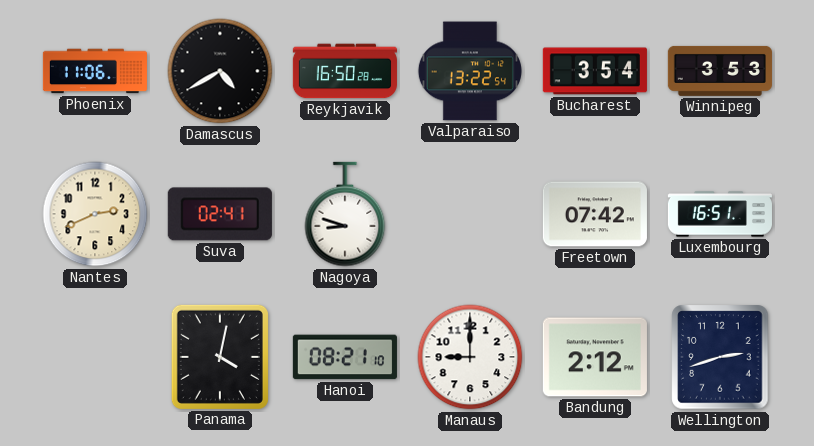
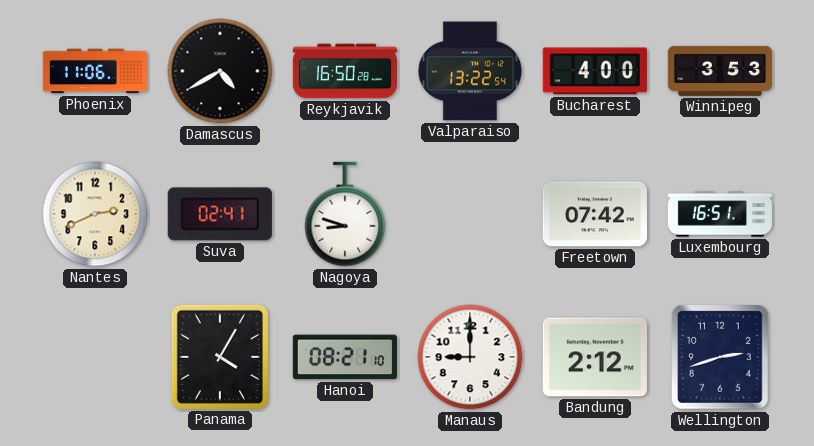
Bucharest: 3:54 -> 4:00 (595, 71)
Panama: 4:02 -> 4:05 (220, 357)
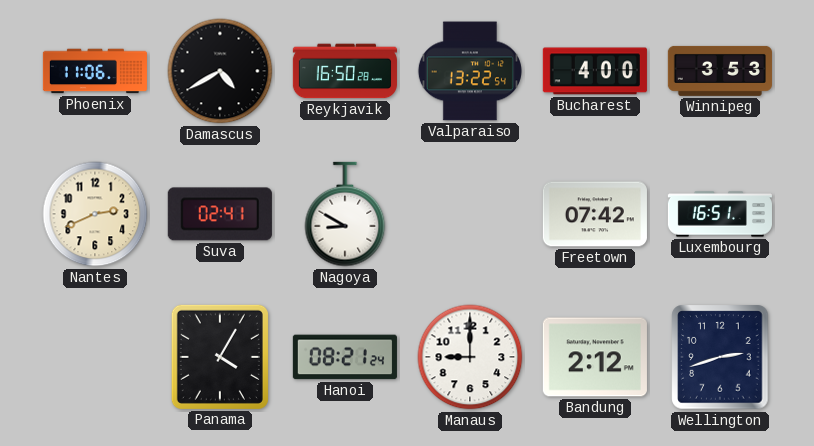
Nagoya: 8:48 -> 8:50 (345, 214)
Hanoi: 08:21:10 -> 08:21:24 (345, 357)
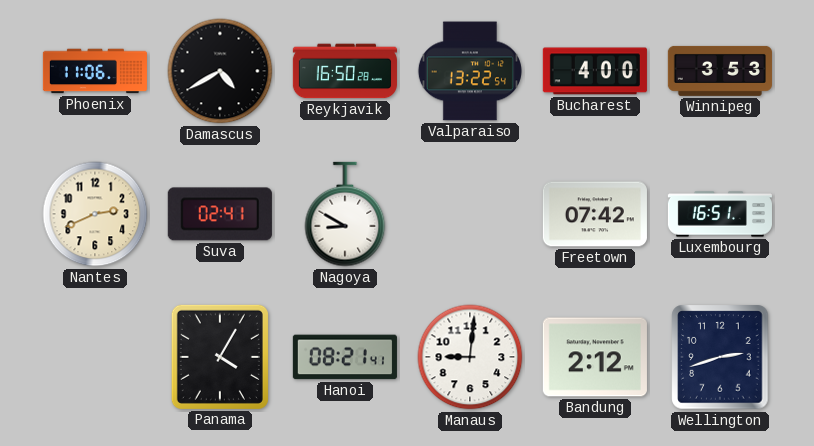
Hanoi: 08:21:24 -> 08:21:41 (345, 357)
Manaus: 9:00 -> 9:01 (470, 357)
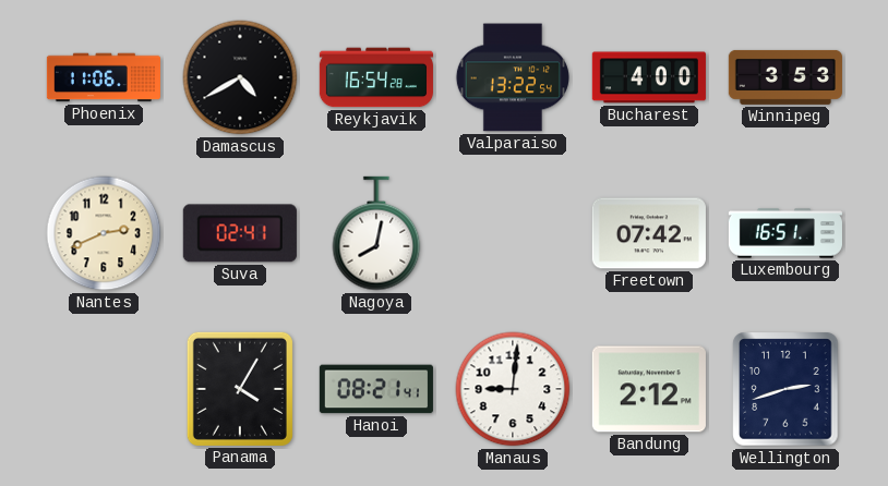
Reykjavik: 16:50 -> 16:54 (376, 77)
Nagoya: 8:50 -> 8:02 (376, 233)
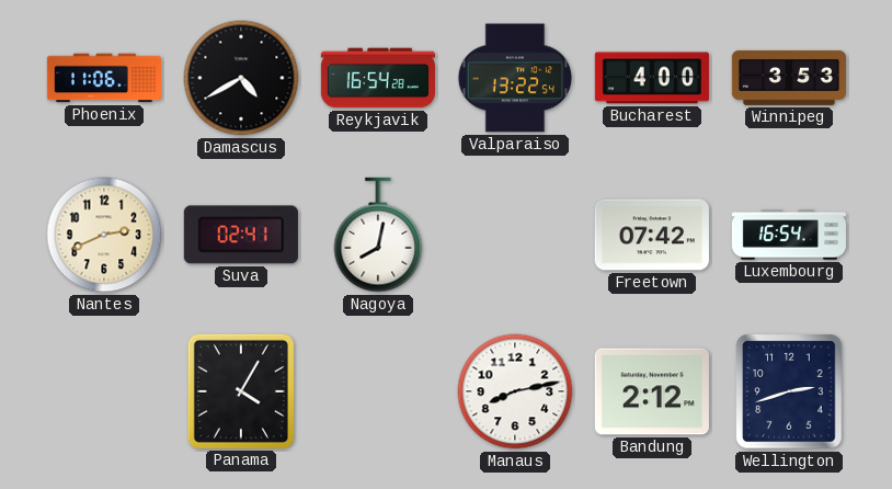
Luxembourg: 16:51 -> 16:54 (789, 235)
Hanoi: 08:21 -> none (376, 389)
Manaus: 9:01 -> 8:13 (515, 391)
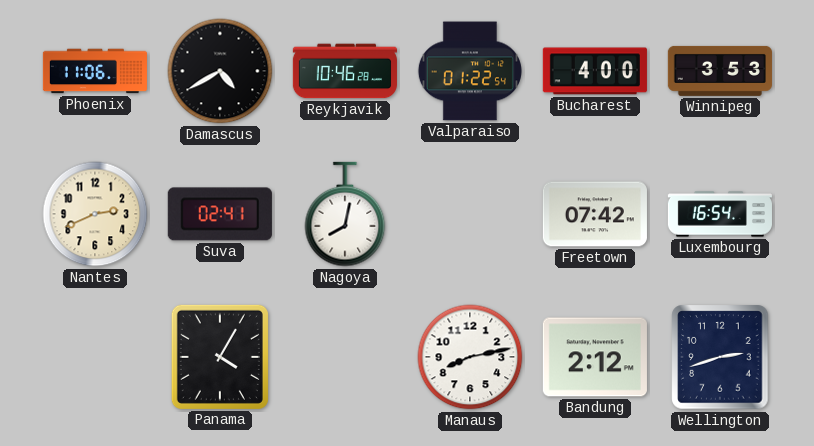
Reykjavik: 16:54 -> 10:46 (345, 71)
Valparaiso: 13:22 -> 01:22 (470, 71)
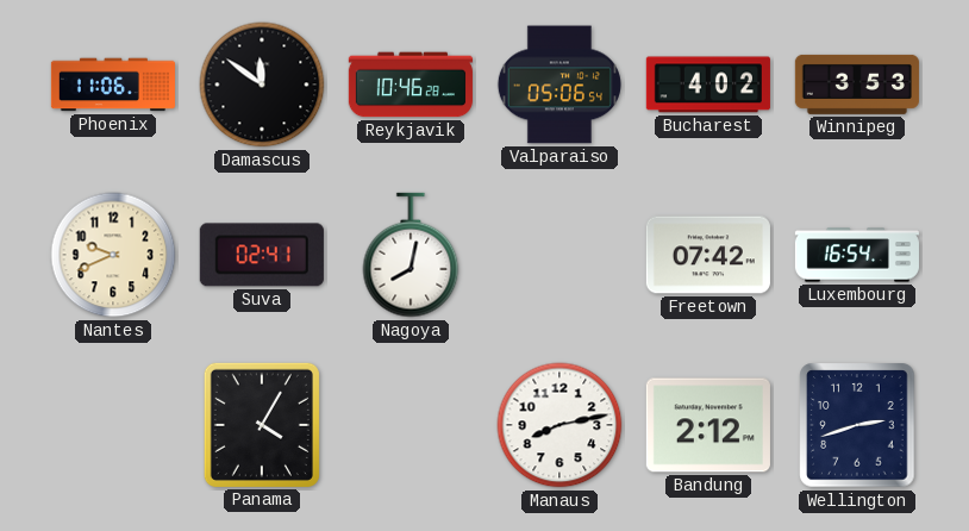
Damascus: 4:40 -> 11:51 (262, 85)
Valparaiso: 01:22 -> 05:06 (559, 85)
Bucharest: 4:00 -> 4:02 (708, 85)
Nantes: 2:41 -> 9:41 (113, 255)
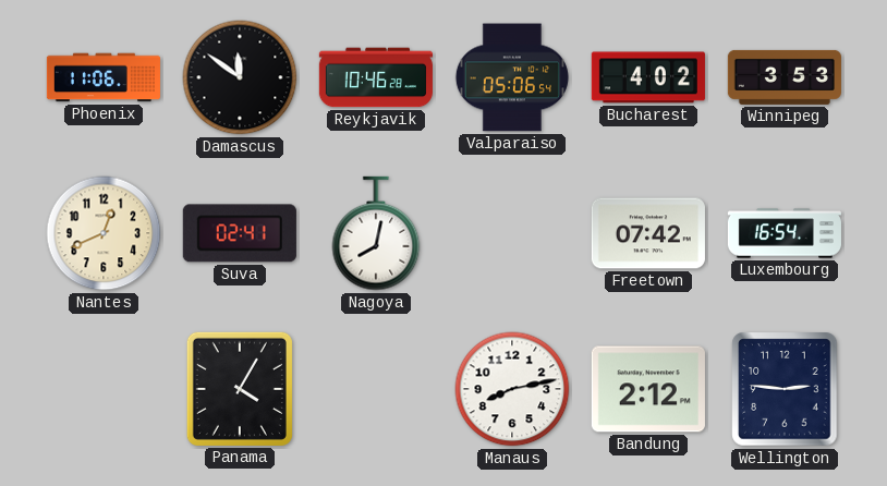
Nantes: 9:41 -> 12:41 (104, 233)
Wellington: 2:42 -> 2:46 (785, 389)
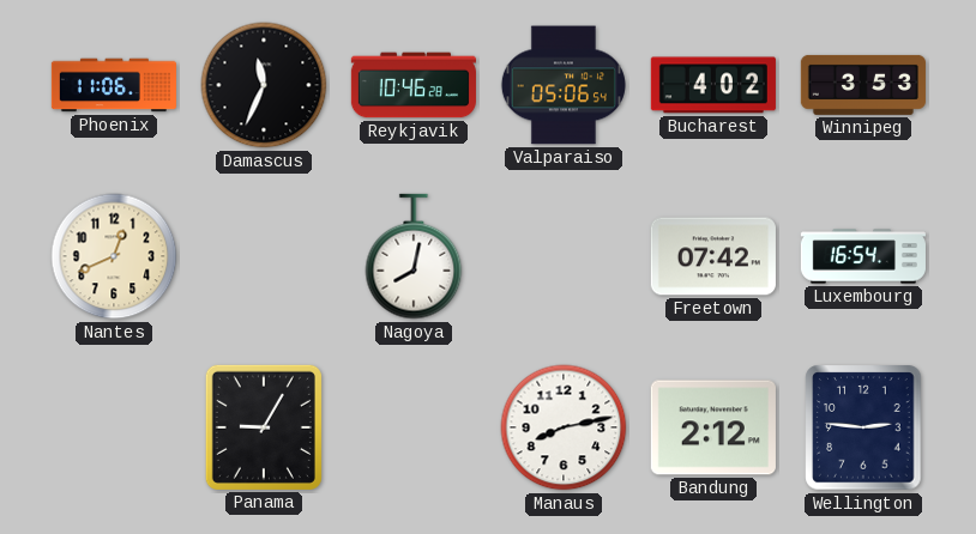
Damascus: 11:51 -> 11:34 (264, 85)
Suva: 02:41 -> none (240, 233)
Panama: 4:05 -> 9:05 (264, 427)
